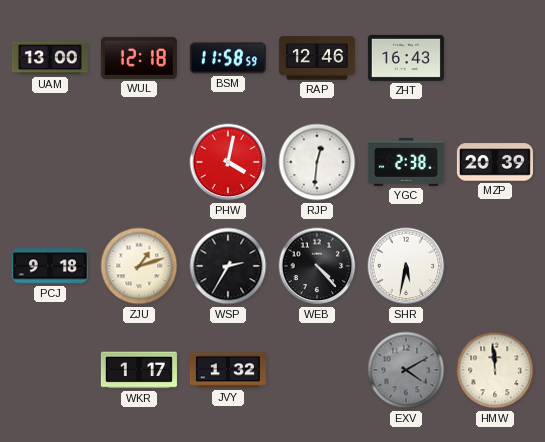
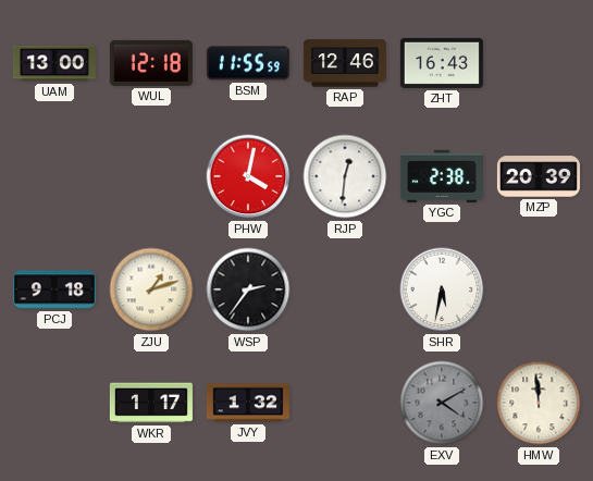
BSM: 11:58 -> 11:55 (248, 63)
WSP: 2:35 -> 2:36 (248, 289)
WEB: 4:23 -> none (317, 266)
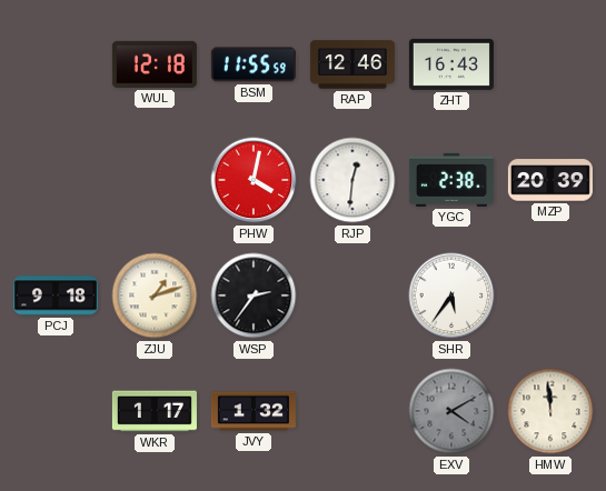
UAM: 13:00 -> none (54, 63)
SHR: 5:32 -> 5:36 (451, 295)
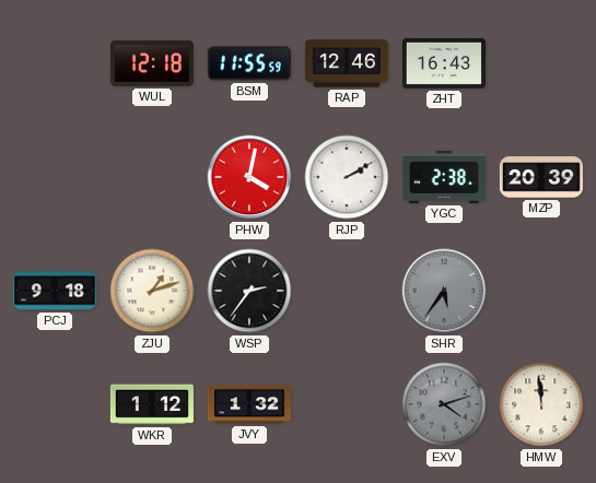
RJP: 12:31 -> 2:10 (347, 177)
SHR dial: white -> grey (444, 291)
WKR: 1:17 -> 1:12 (152, 404)
EXV: 4:10 -> 4:12 (444, 404)
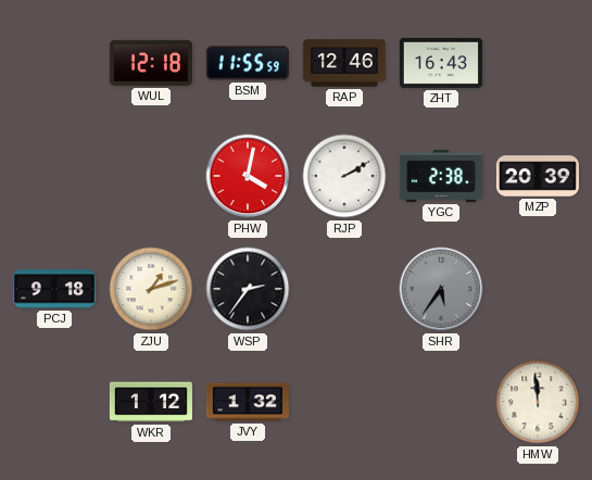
EXV: 4:12 -> none (444, 404)
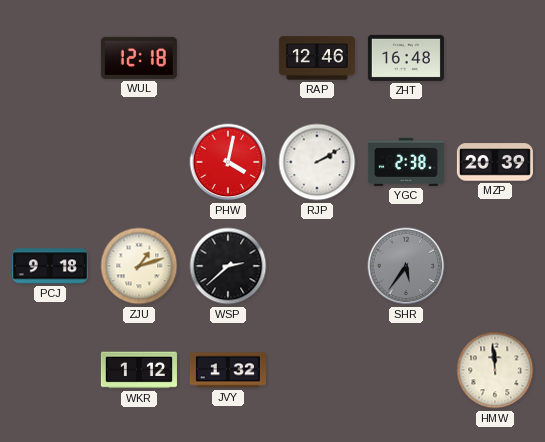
BSM: 11:55 -> none (248, 63)
ZHT: 16:43 -> 16:48 (406, 58)
WSP: 2:36 -> 2:38 (228, 266)
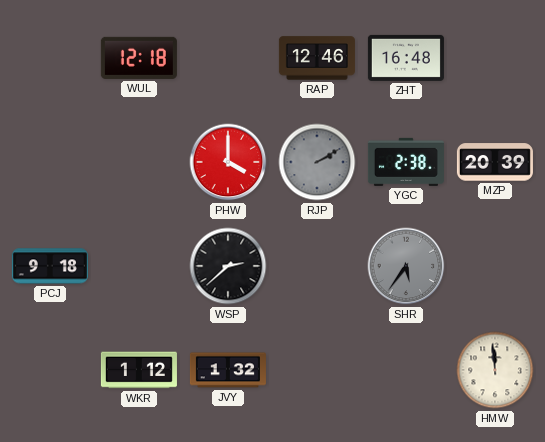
PHW: 4:02 -> 4:00 (228, 162)
RJP dial: white -> grey (317, 162)
ZJU: 1:12 -> none (139, 266)
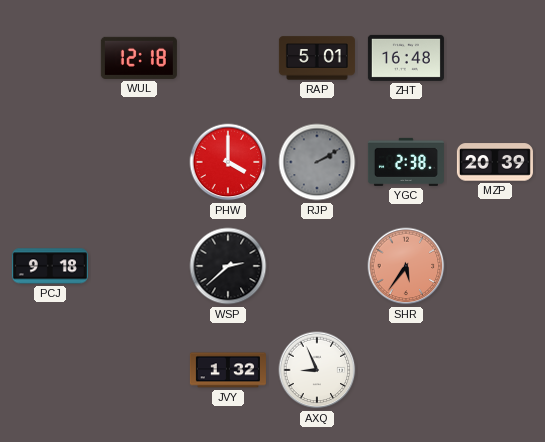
RAP: 12:46 -> 5:01 (317, 58)
SHR dial: grey -> salmon (406, 266)
WKR: 1:12 -> none (139, 370)
AXQ: none -> 8:56 (317, 370)
HMW: 11:59 -> none (495, 370)
